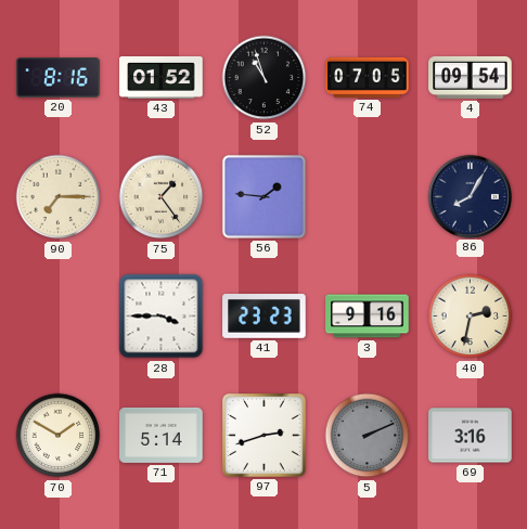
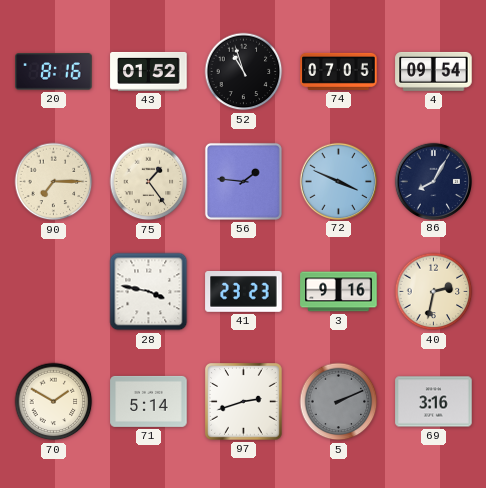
72: none -> 3:49 (338, 181)
28: 3:45 -> 3:47 (149, 292)
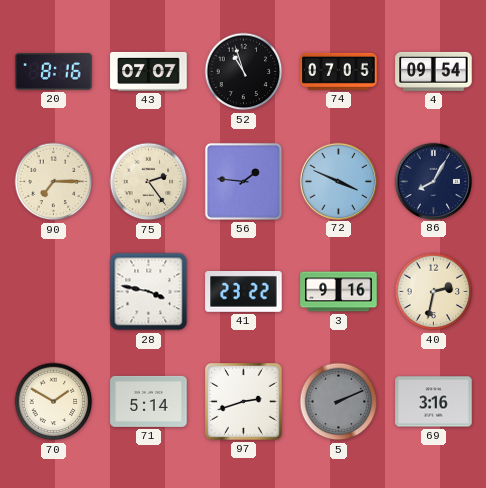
43: 01:52 -> 07:07 (149, 71)
75: 1:24 -> 2:24 (149, 182)
41: 23:23 -> 23:22 (244, 292)
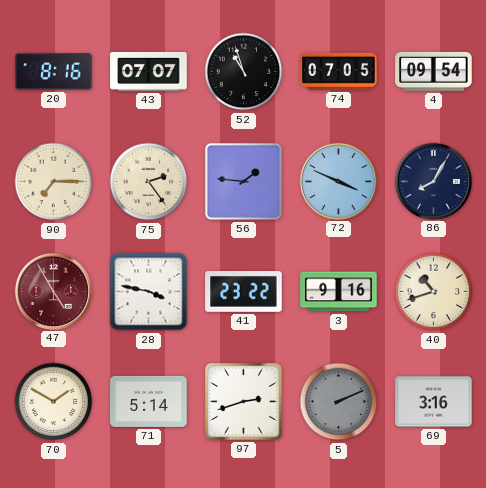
47: none -> 4:55 (53, 291)
40: 2:32 -> 10:42 (434, 292)
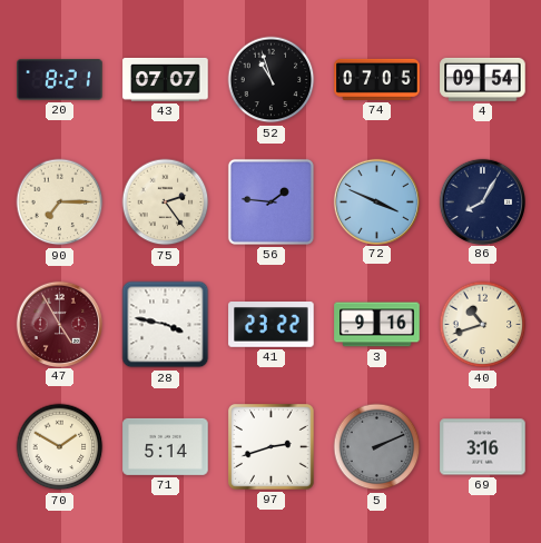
20: 8:16 -> 8:21 (60, 80)
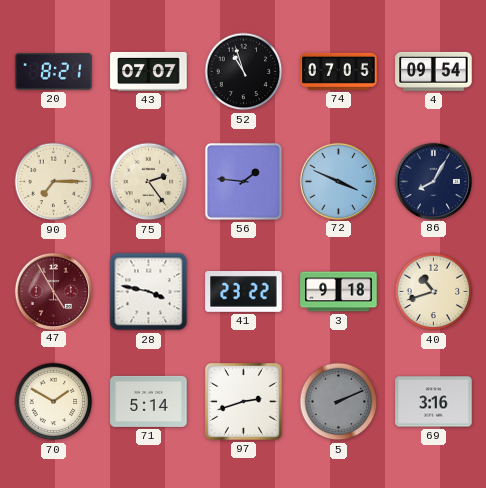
3: 9:16 -> 9:18 (339, 292)
